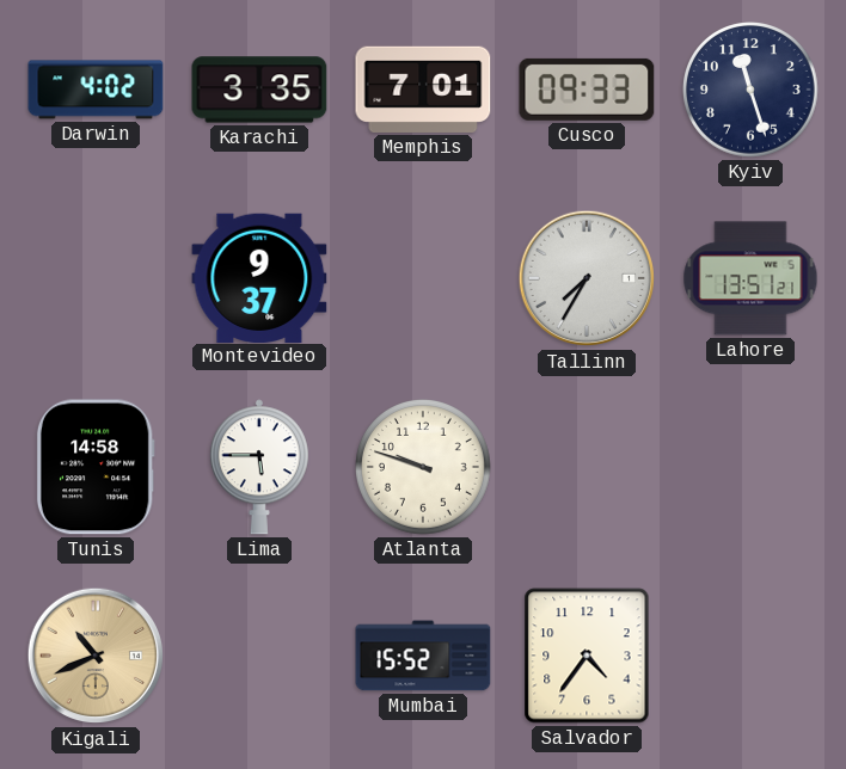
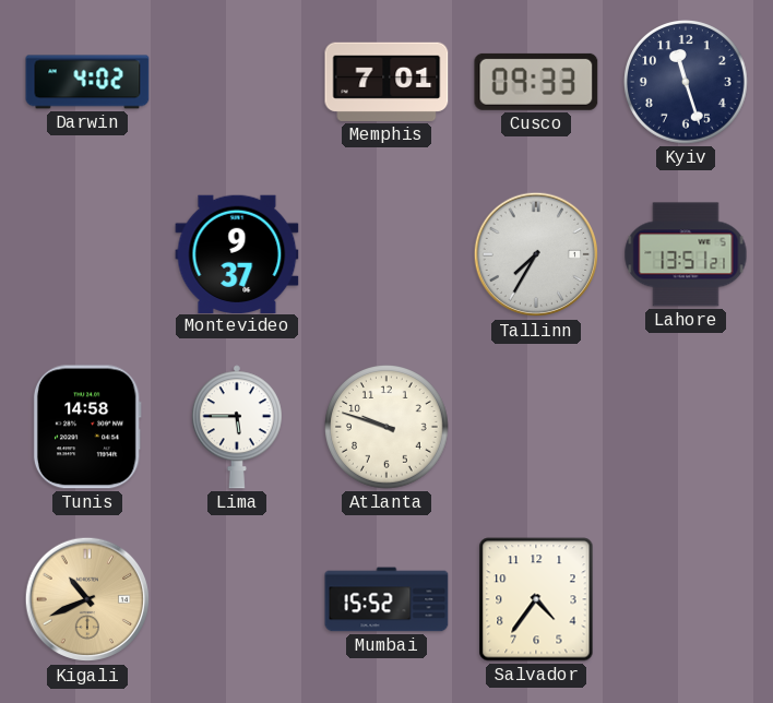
Karachi: 3:35 -> none (259, 90)
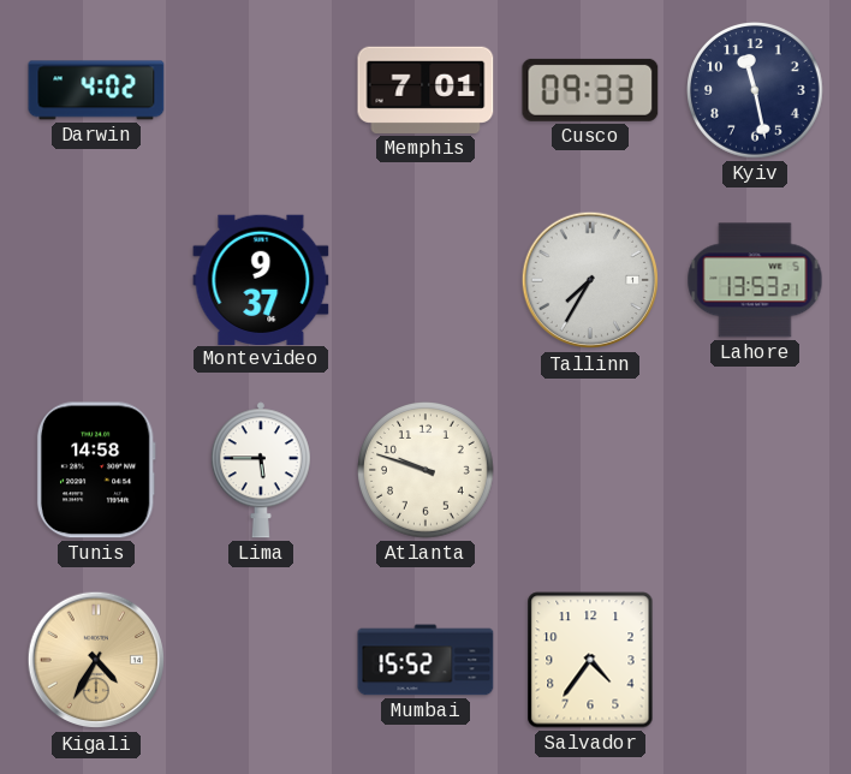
Kyiv: 11:27 -> 11:28 (756, 91)
Lahore: 13:51 -> 13:53 (755, 280)
Kigali: 10:41 -> 4:35 (96, 660)
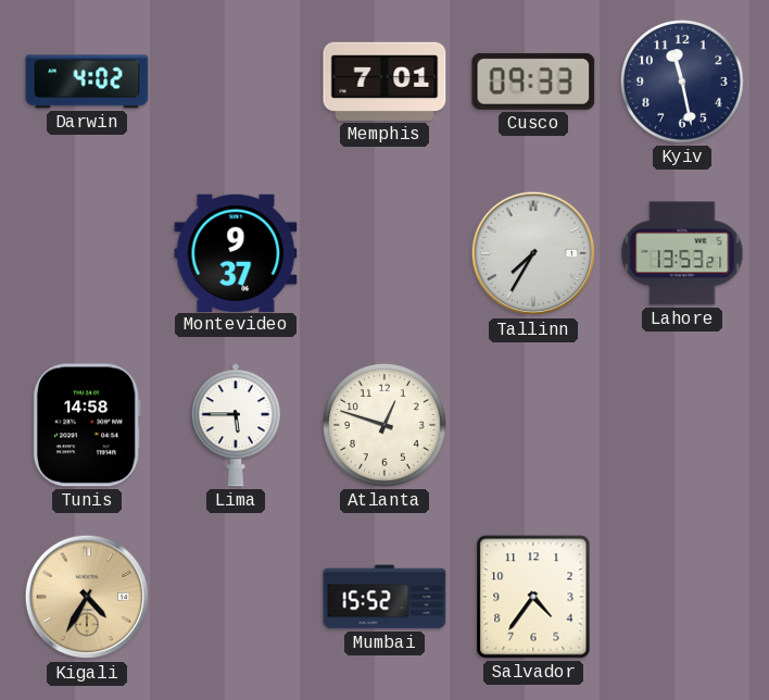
Atlanta: 9:48 -> 12:48 (386, 426)
